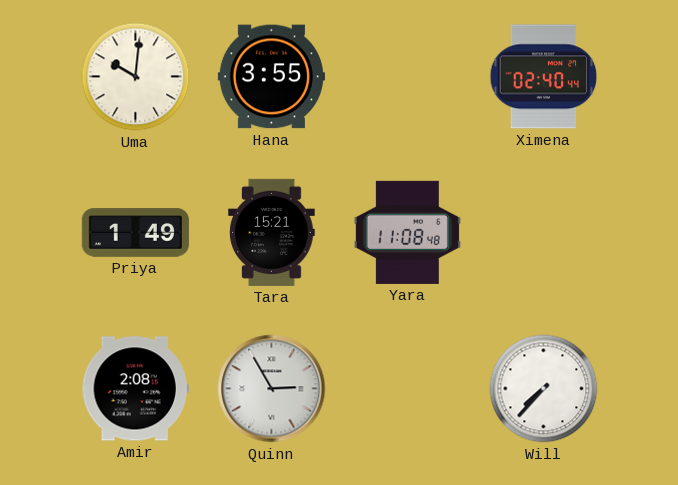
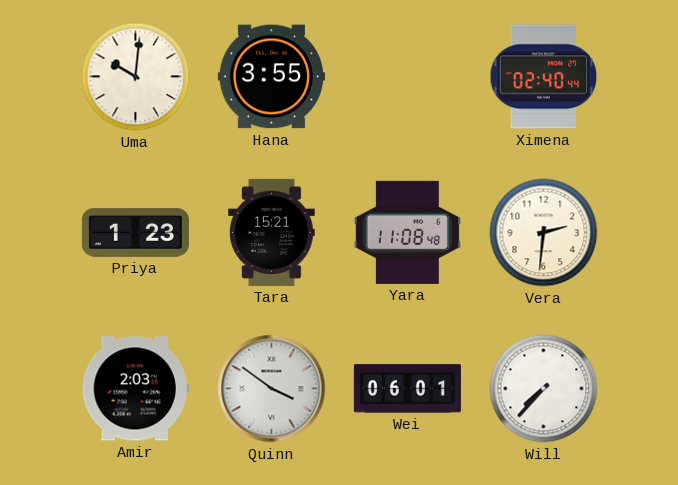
Priya: 1:49 -> 1:23 (135, 233)
Vera: none -> 2:31 (544, 233)
Amir: 2:08 -> 2:03 (135, 389)
Quinn: 2:55 -> 3:51 (272, 389)
Wei: none -> 06:01 (407, 389)
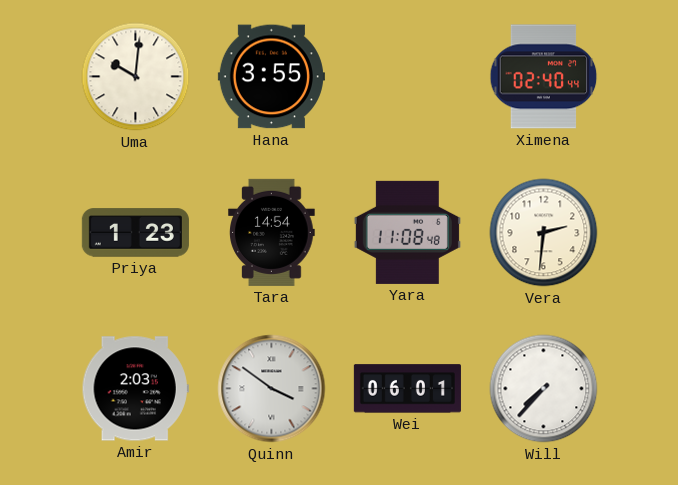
Tara: 15:21 -> 14:54 (272, 232)
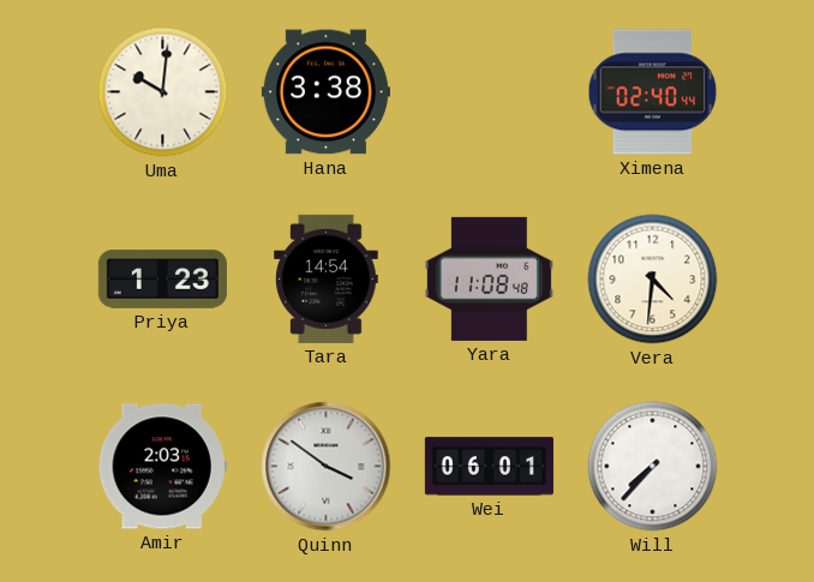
Hana: 3:55 -> 3:38 (325, 92)
Vera: 2:31 -> 4:31 (653, 280)
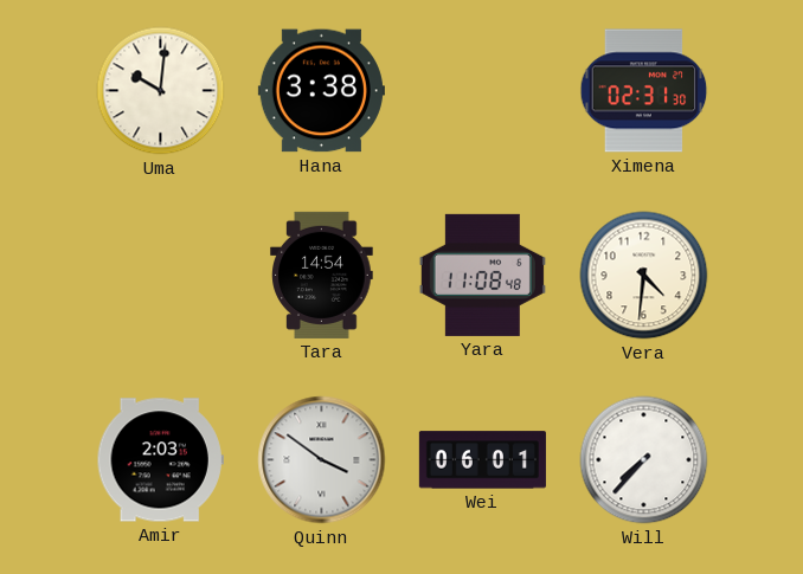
Ximena: 02:40 -> 02:31 (644, 91)
Priya: 1:23 -> none (162, 280)
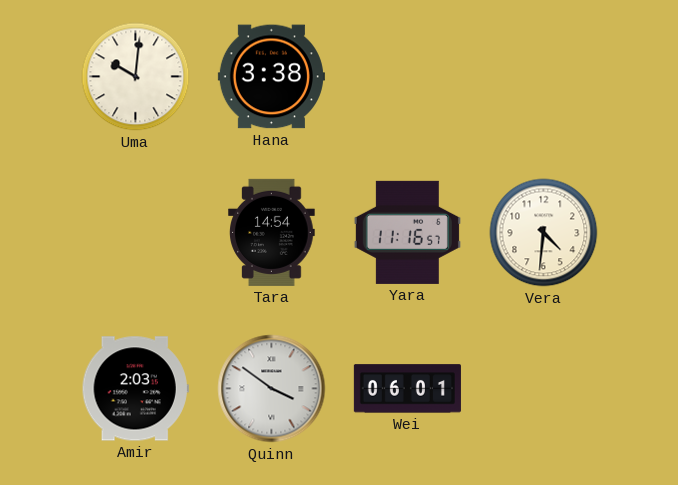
Ximena: 02:31 -> none (644, 91)
Yara: 11:08 -> 11:16 (407, 232)
Will: 7:37 -> none (644, 460)
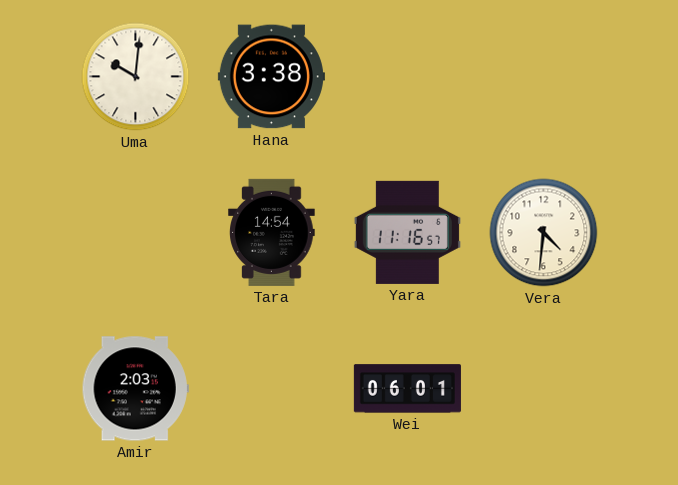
Quinn: 3:51 -> none (272, 389)
